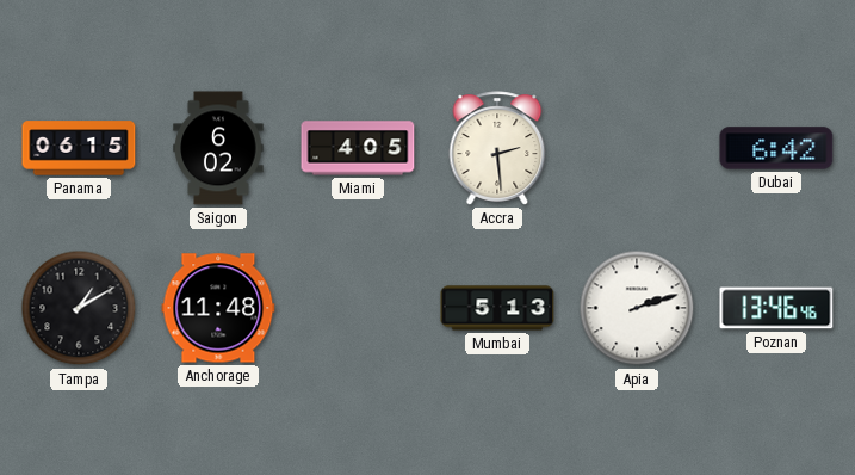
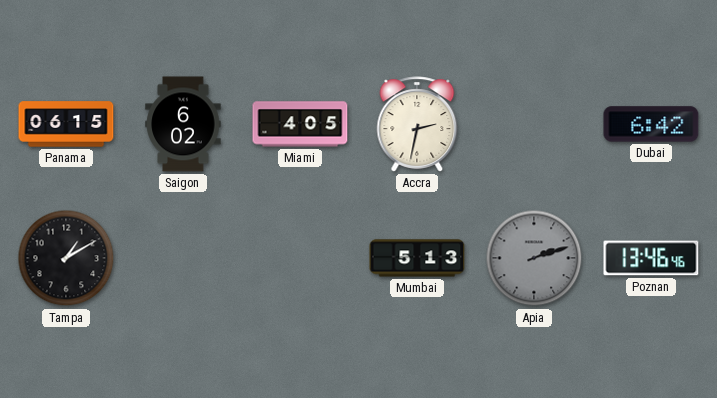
Accra: 2:29 -> 2:32 (417, 124)
Anchorage: 11:48 -> none (218, 308)
Apia dial: white -> grey (534, 258)
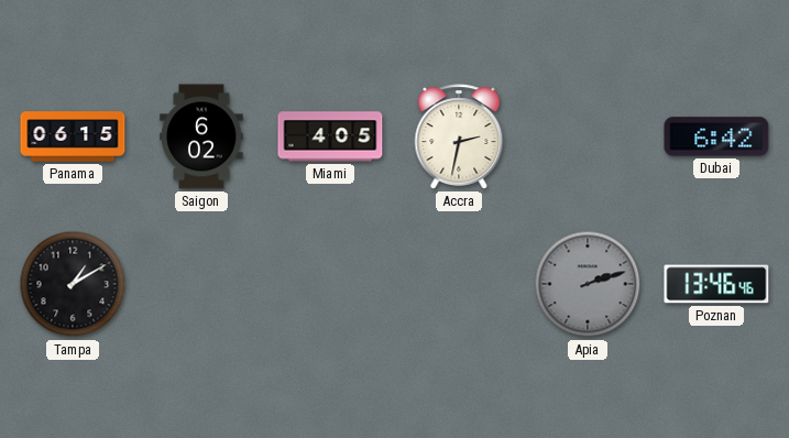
Mumbai: 5:13 -> none (417, 258)
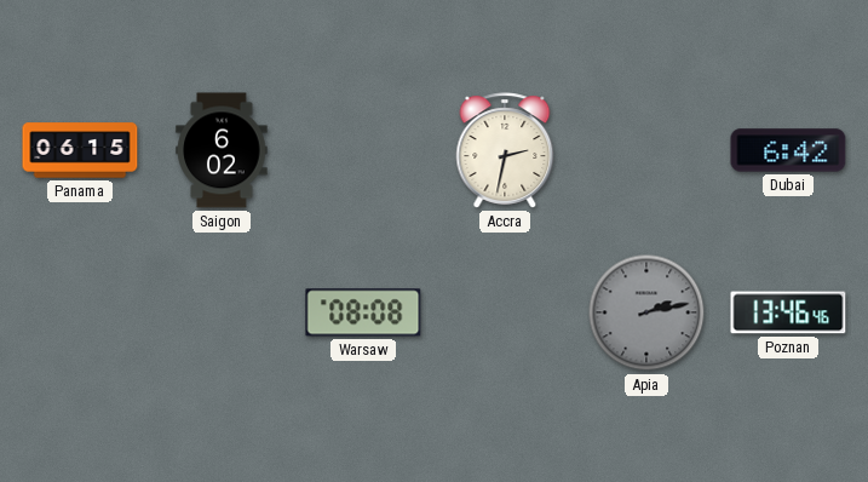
Miami: 4:05 -> none (330, 136)
Tampa: 1:10 -> none (73, 284)
Warsaw: none -> 08:08 (363, 312)
Apia: 2:12 -> 2:13 (646, 312)
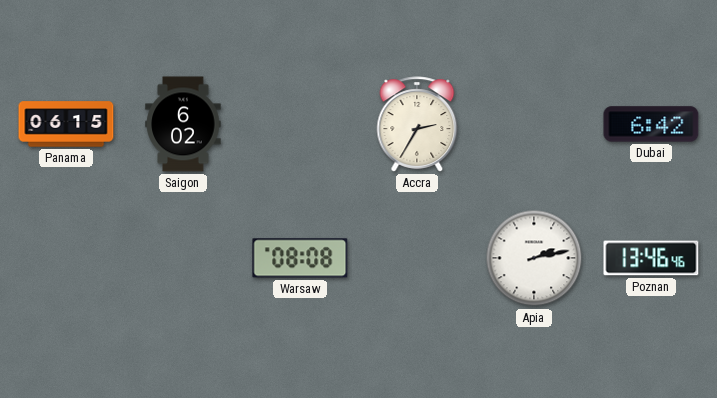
Accra: 2:32 -> 2:35 (417, 124)
Apia dial: grey -> white (534, 258)
